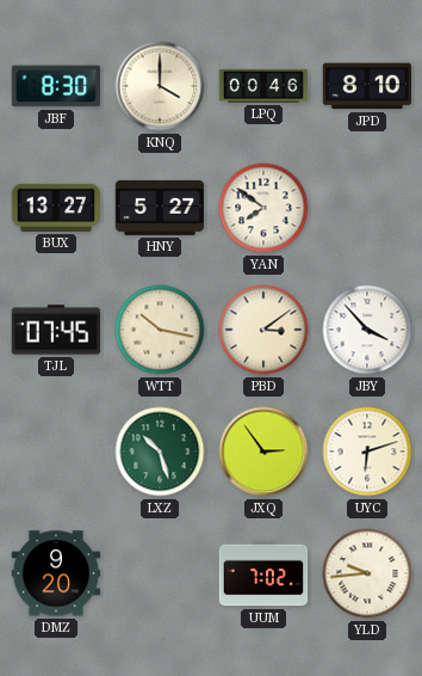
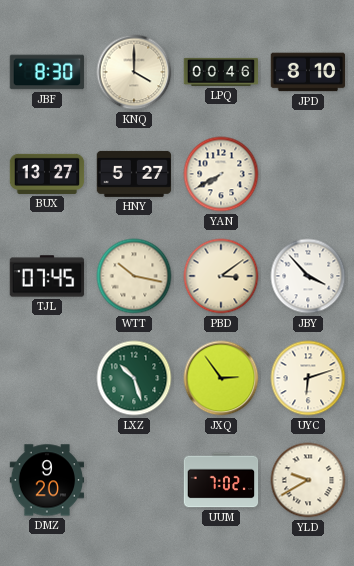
YAN: 7:51 -> 7:40 (221, 174)
YLD: 9:44 -> 9:40 (308, 480)
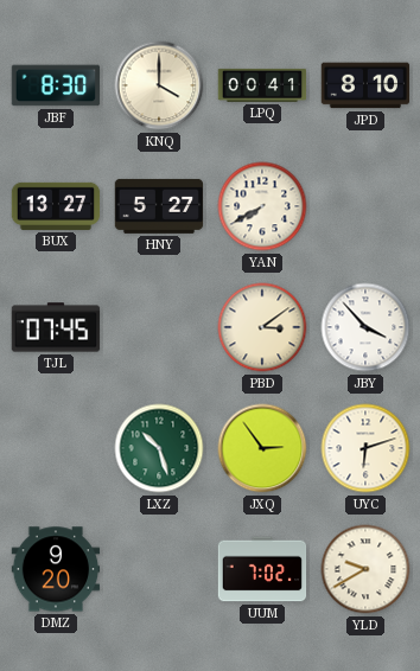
LPQ: 00:46 -> 00:41 (262, 85)
WTT: 10:17 -> none (134, 276)
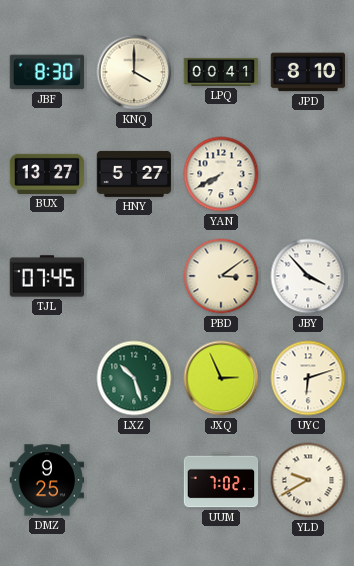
JXQ: 2:54 -> 2:56 (221, 378)
DMZ: 9:20 -> 9:25 (47, 480)
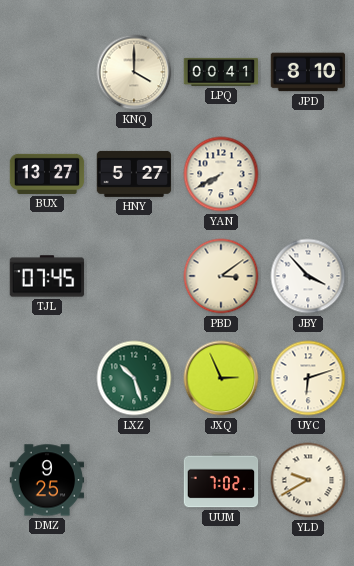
JBF: 8:30 -> none (47, 72)
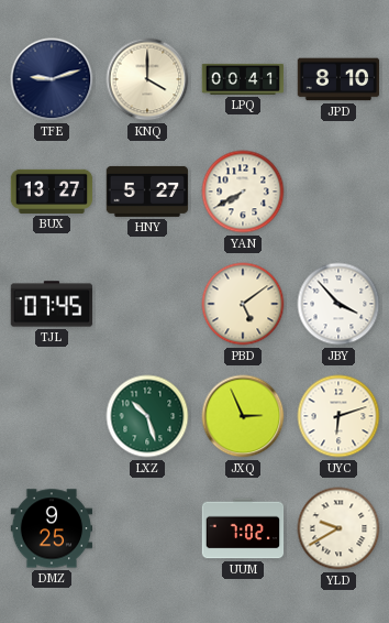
TFE: none -> 9:12 (52, 79)
PBD: 3:09 -> 5:09 (243, 304)
